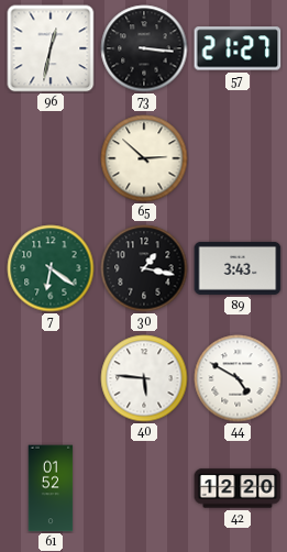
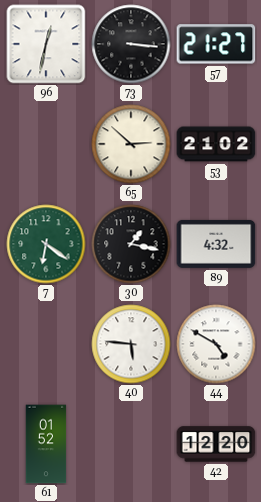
53: none -> 21:02 (216, 144)
89: 3:43 -> 4:32 (216, 244)
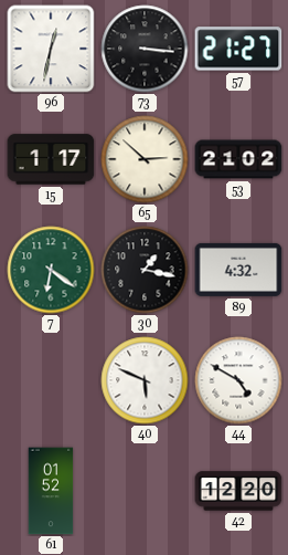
15: none -> 1:17 (51, 159)
40: 5:46 -> 5:49 (145, 380)
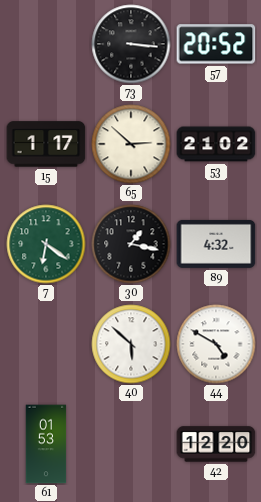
96: 12:32 -> none (51, 49)
57: 21:27 -> 20:52 (216, 44)
40: 5:49 -> 5:52 (131, 344)
61: 01:52 -> 01:53 (46, 444)
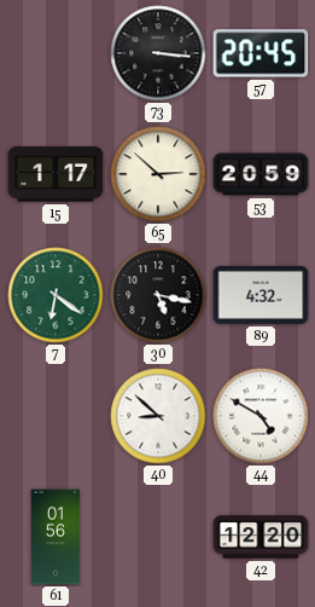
57: 20:52 -> 20:45 (261, 53)
53: 21:02 -> 20:59 (261, 174)
30: 1:17 -> 5:17 (158, 295)
40: 5:52 -> 8:52 (158, 416)
61: 01:53 -> 01:56 (56, 537)
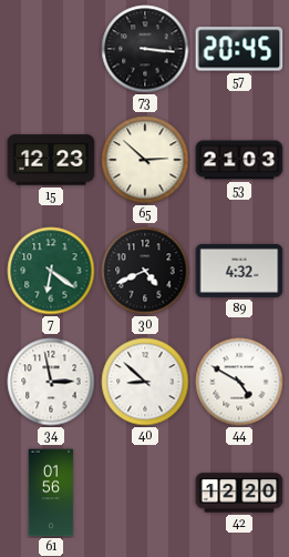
15: 1:17 -> 12:23 (51, 160)
53: 20:59 -> 21:03 (239, 160)
30: 5:17 -> 4:41 (145, 271)
34: none -> 2:58 (51, 382)
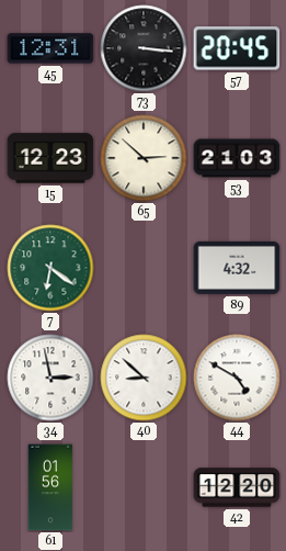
45: none -> 12:31 (50, 48)
30: 4:41 -> none (145, 271)
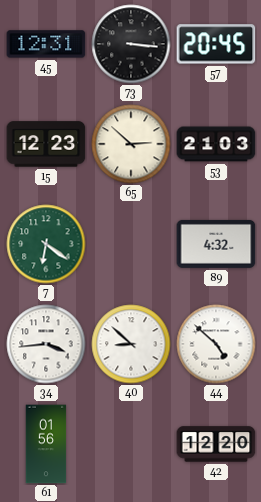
34: 2:58 -> 3:44 (46, 344)
44: 4:50 -> 4:52 (216, 344)
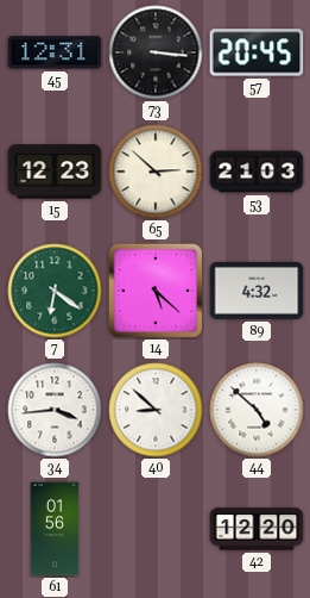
14: none -> 5:22 (156, 291)
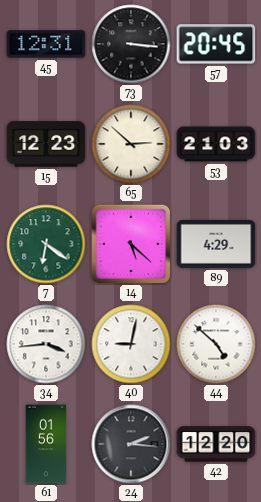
89: 4:32 -> 4:29 (216, 244)
40: 8:52 -> 9:02 (131, 344)
24: none -> 2:16 (131, 444)
